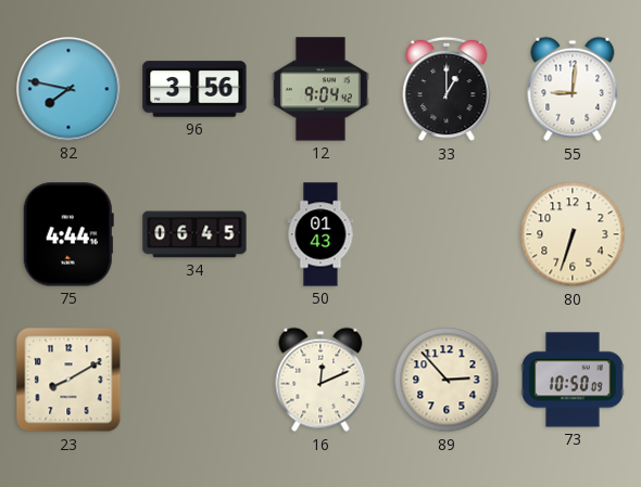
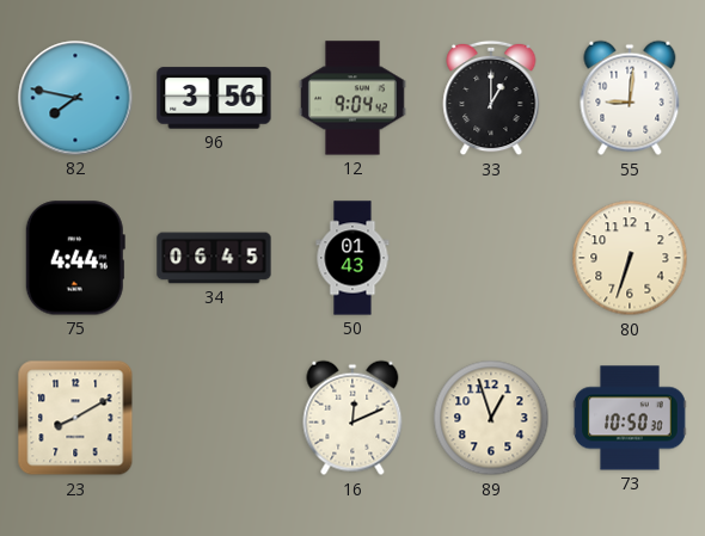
89: 2:53 -> 12:57 (491, 418)
73: 10:50:09 -> 10:50:30 (630, 418)
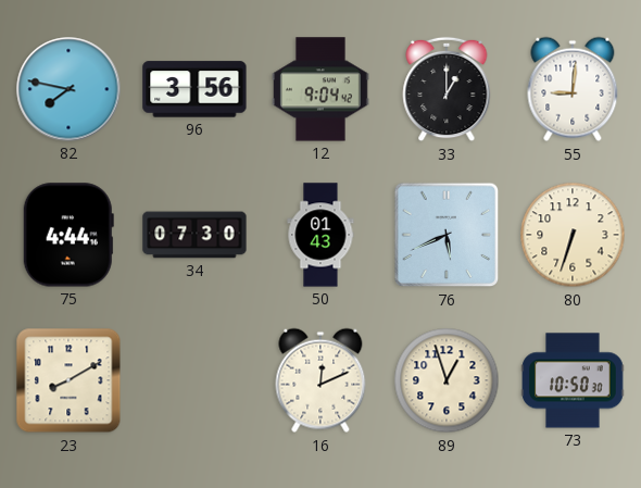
34: 06:45 -> 07:30 (194, 235)
76: none -> 5:41 (447, 235)
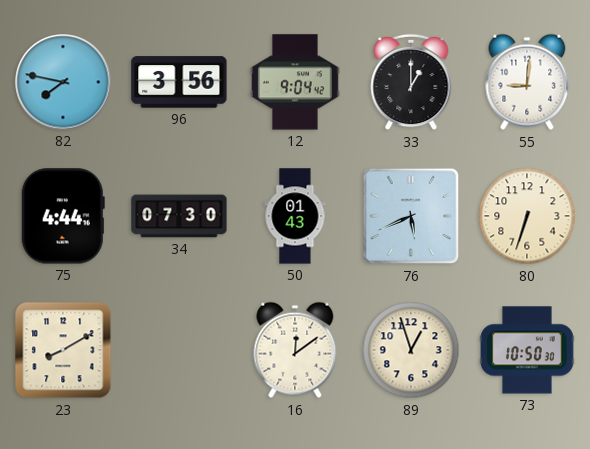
16: 12:11 -> 12:09 (295, 350)
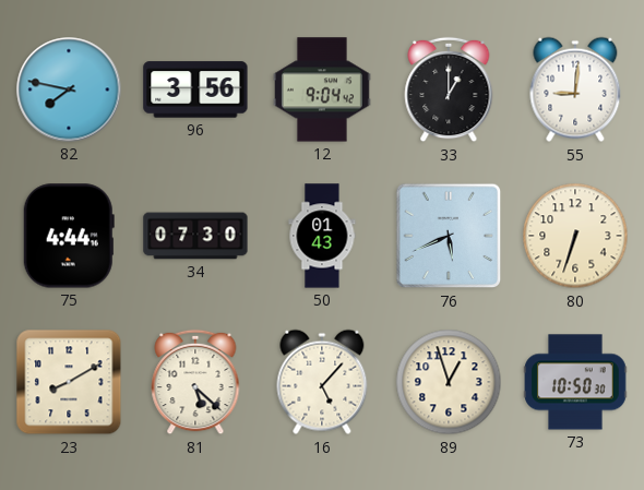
81: none -> 5:22 (195, 382)
16: 12:09 -> 5:07 (322, 382)
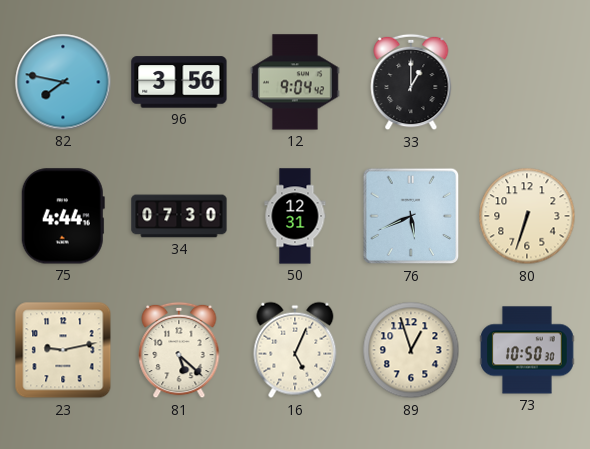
55: 9:01 -> none (575, 89)
50: 01:43 -> 12:31 (295, 216)
23: 8:10 -> 9:13 (63, 350)
16: 5:07 -> 5:04 (295, 350)
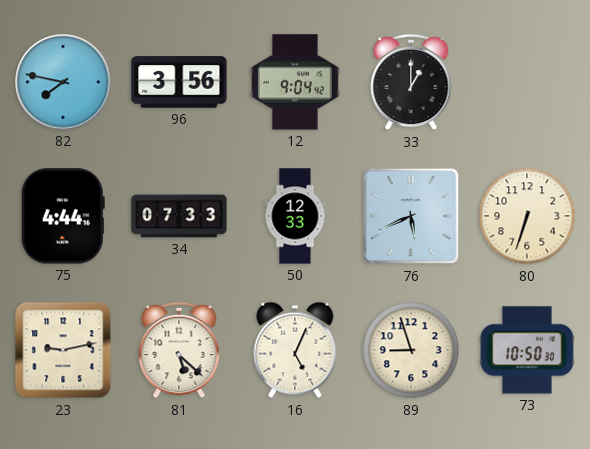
34: 07:30 -> 07:33 (179, 216)
50: 12:31 -> 12:33 (295, 216)
89: 12:57 -> 8:57 (411, 350)
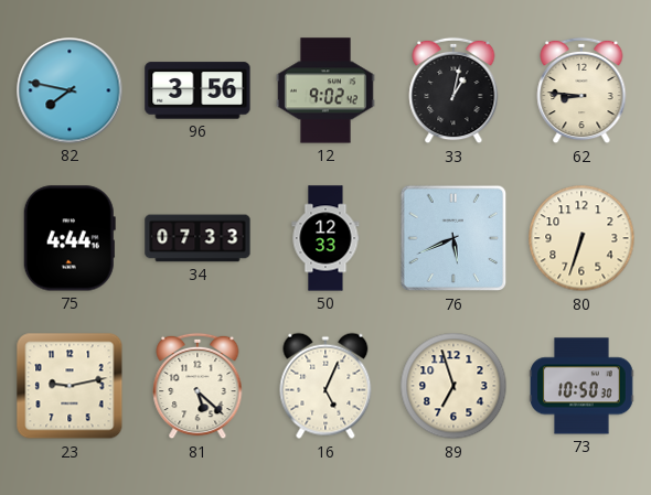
12: 9:04 -> 9:02 (325, 90)
33: 1:00 -> 1:02 (453, 90)
62: none -> 8:46 (581, 90)
89: 8:57 -> 6:57 (453, 386)
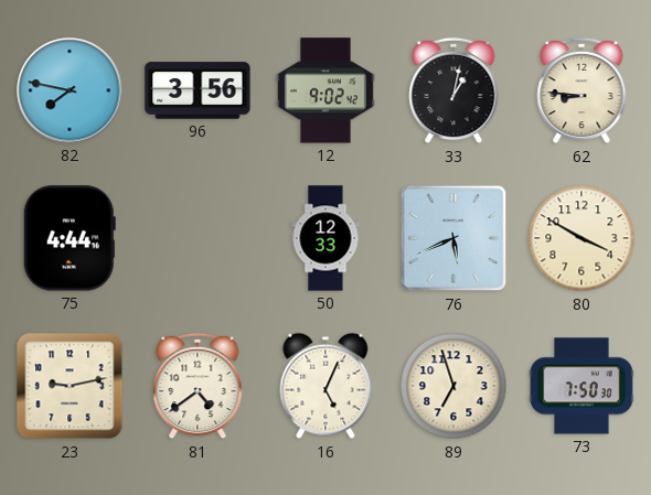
34: 07:33 -> none (198, 238)
80: 6:33 -> 3:50 (581, 238)
81: 5:22 -> 4:39 (198, 386)
73: 10:50 -> 7:50 (581, 386)
